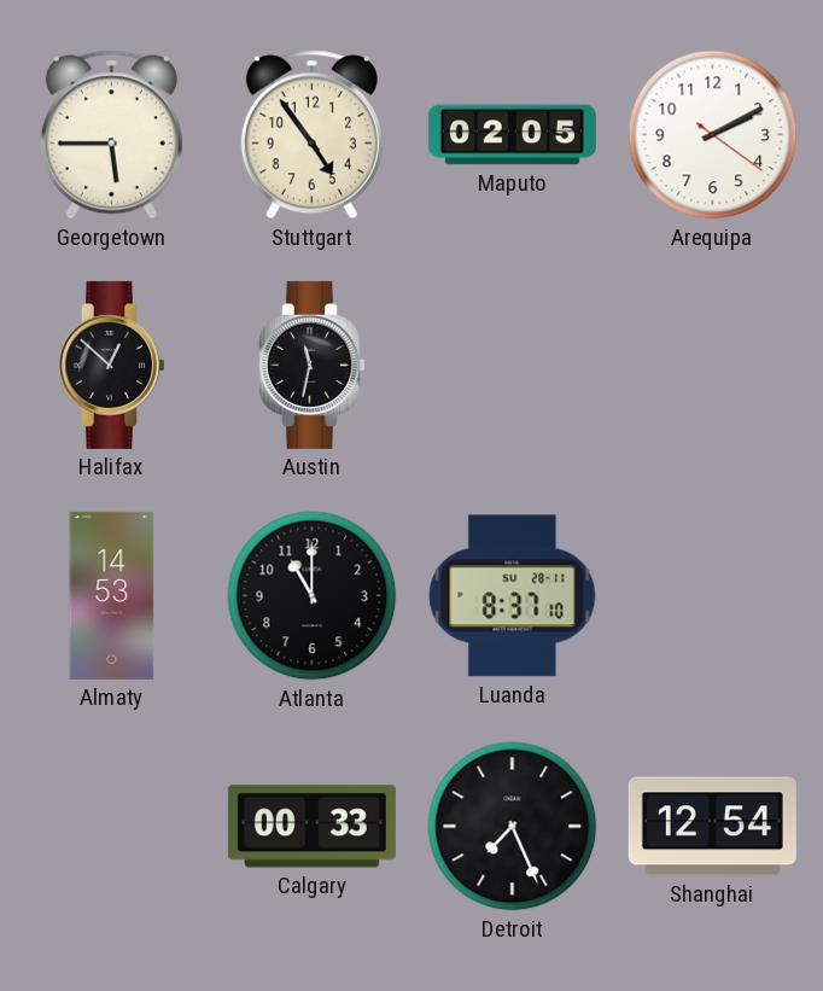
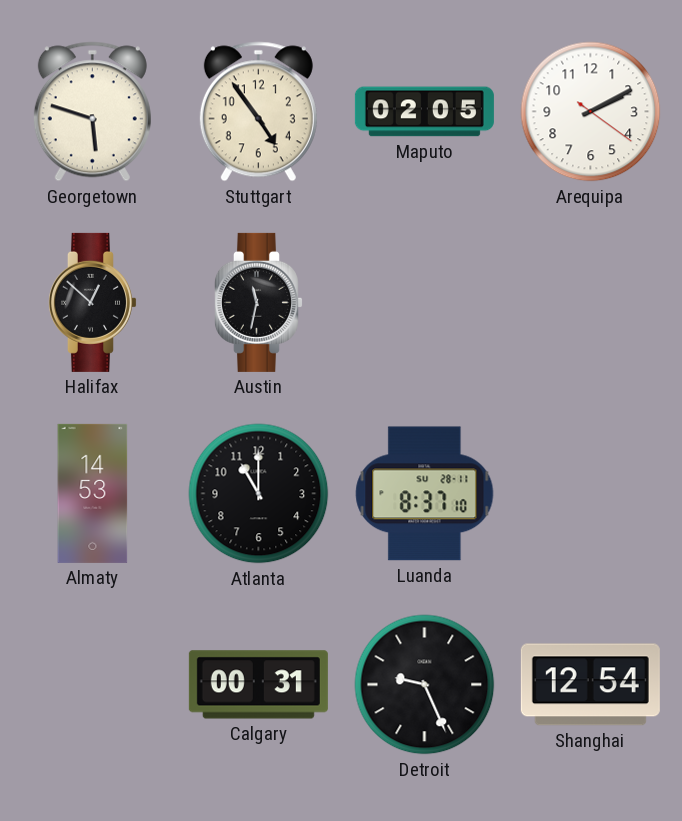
Georgetown: 5:45 -> 5:48 (92, 112)
Calgary: 00:33 -> 00:31 (258, 685)
Detroit: 7:26 -> 9:26 (425, 685)
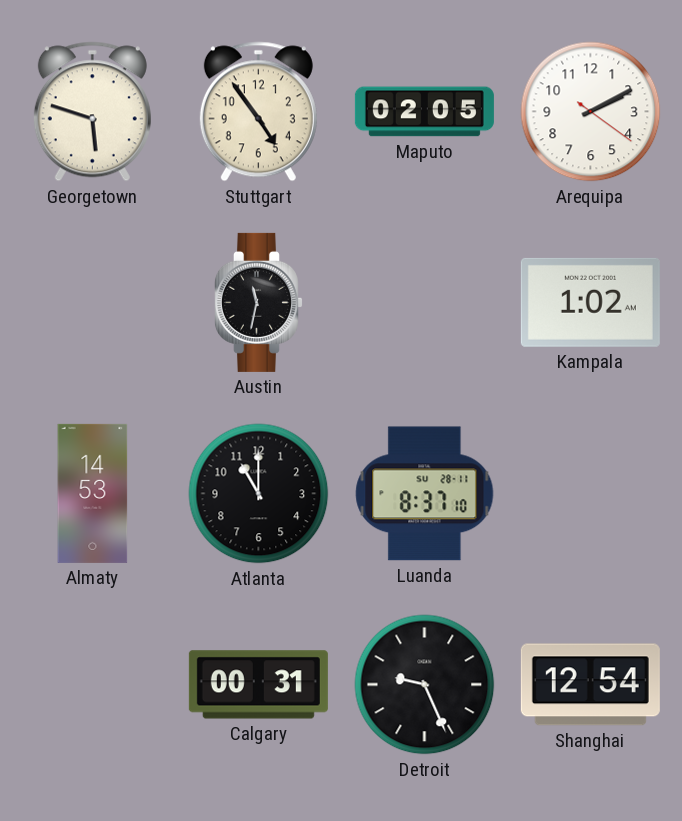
Halifax: 12:52 -> none (92, 302)
Kampala: none -> 1:02 (590, 302)
